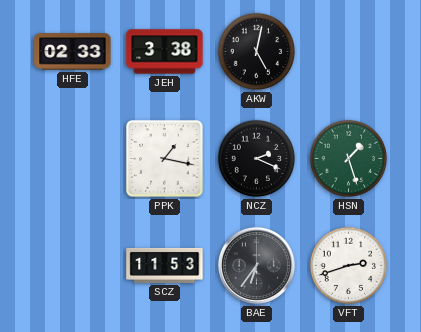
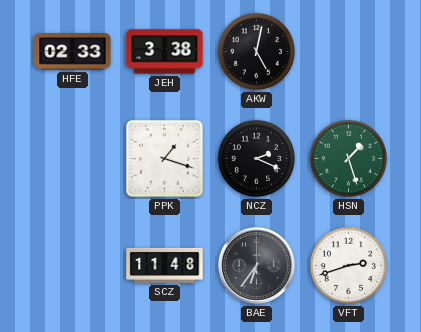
PPK: 1:17 -> 1:18 (165, 159)
SCZ: 11:53 -> 11:48 (165, 265)
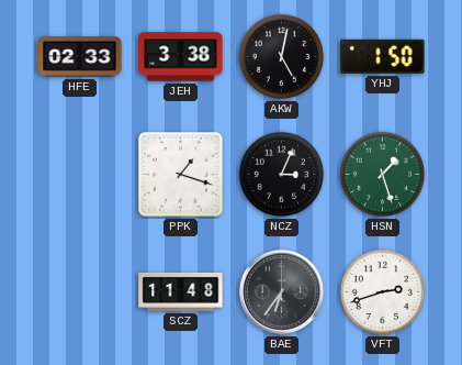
YHJ: none -> 1:50 (383, 56)
NCZ: 2:19 -> 3:04 (282, 175)
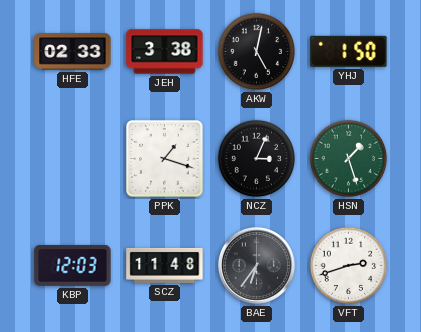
KBP: none -> 12:03 (73, 265)
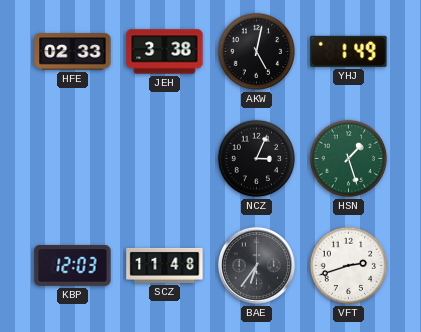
YHJ: 1:50 -> 1:49 (349, 51)
PPK: 1:18 -> none (165, 159)
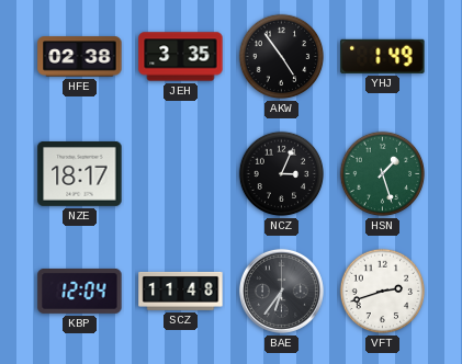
HFE: 02:33 -> 02:38 (80, 57)
JEH: 3:38 -> 3:35 (181, 57)
AKW: 5:02 -> 4:54 (282, 57)
NZE: none -> 18:17 (80, 173)
KBP: 12:03 -> 12:04 (80, 291)
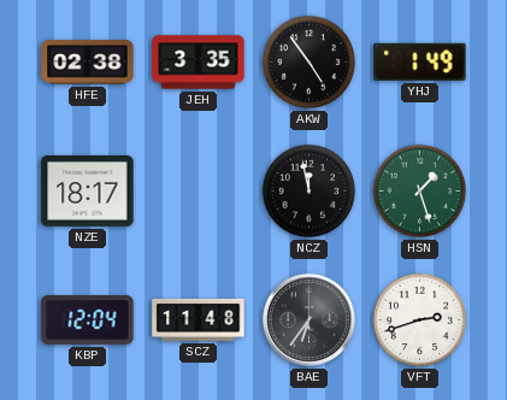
NCZ: 3:04 -> 11:58 (309, 192)
